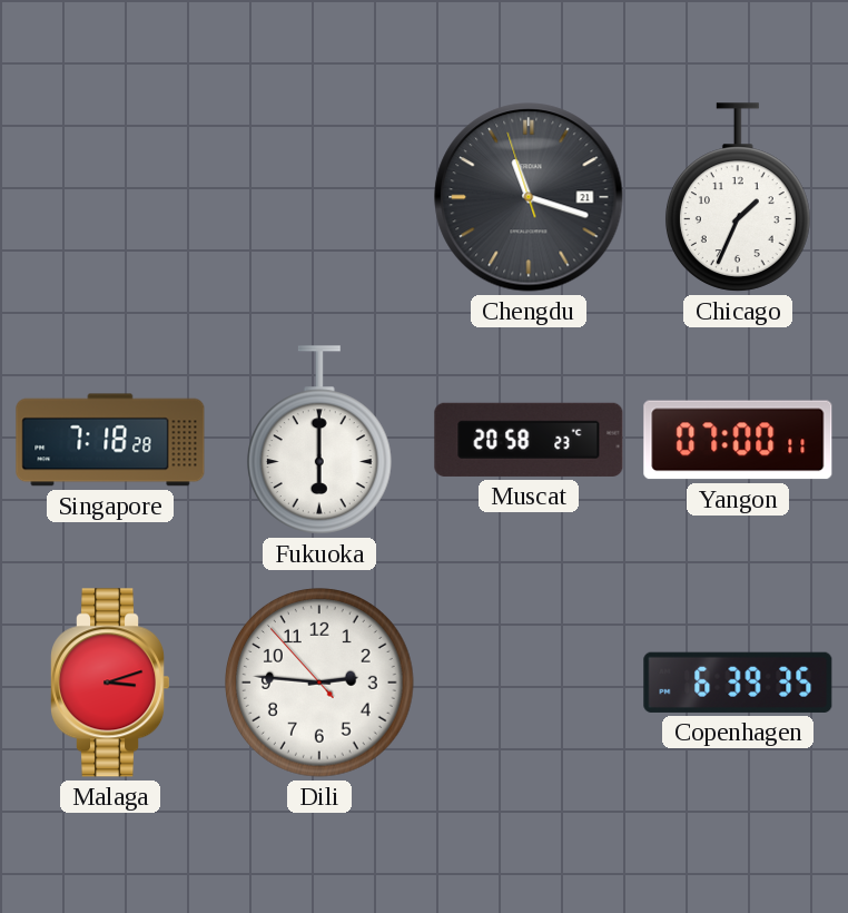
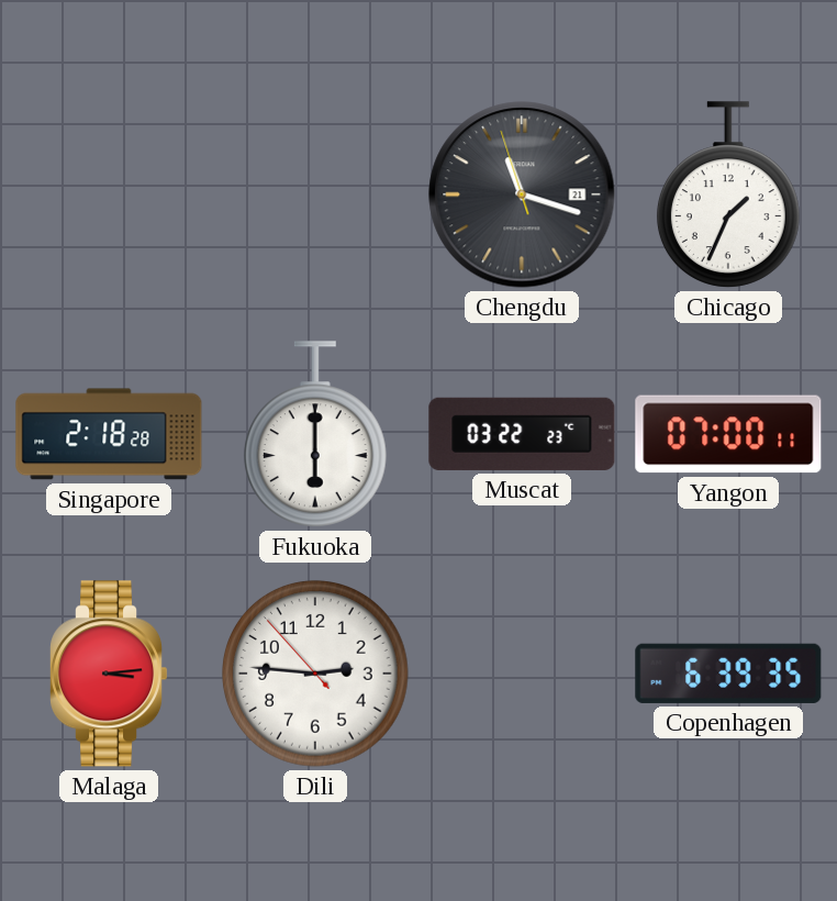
Singapore: 7:18 -> 2:18 (109, 434)
Muscat: 20:58 -> 03:22 (522, 434)
Malaga: 3:12 -> 3:14 (110, 674)
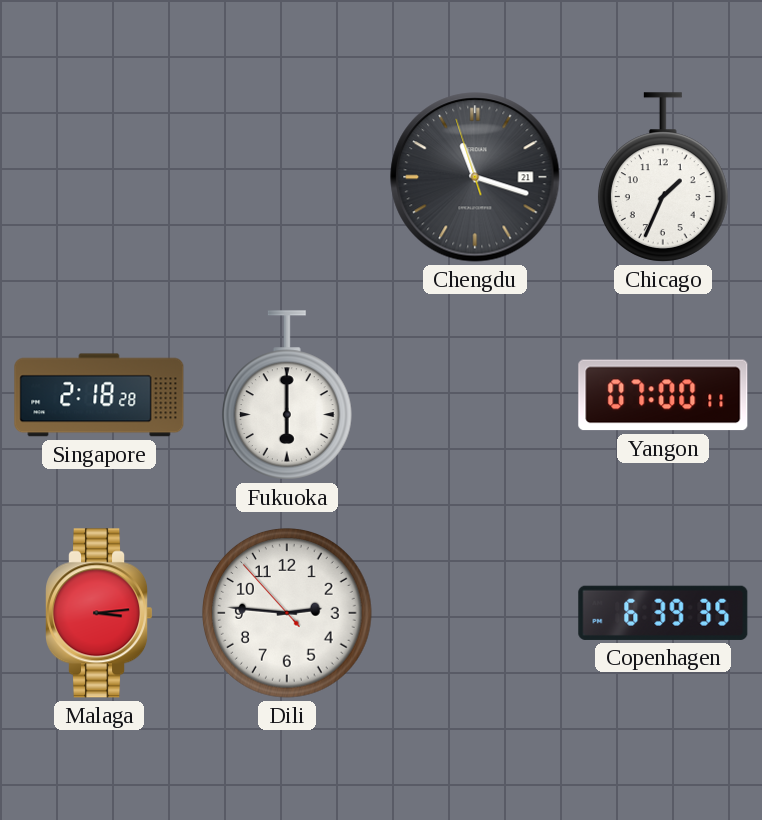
Muscat: 03:22 -> none (522, 434)
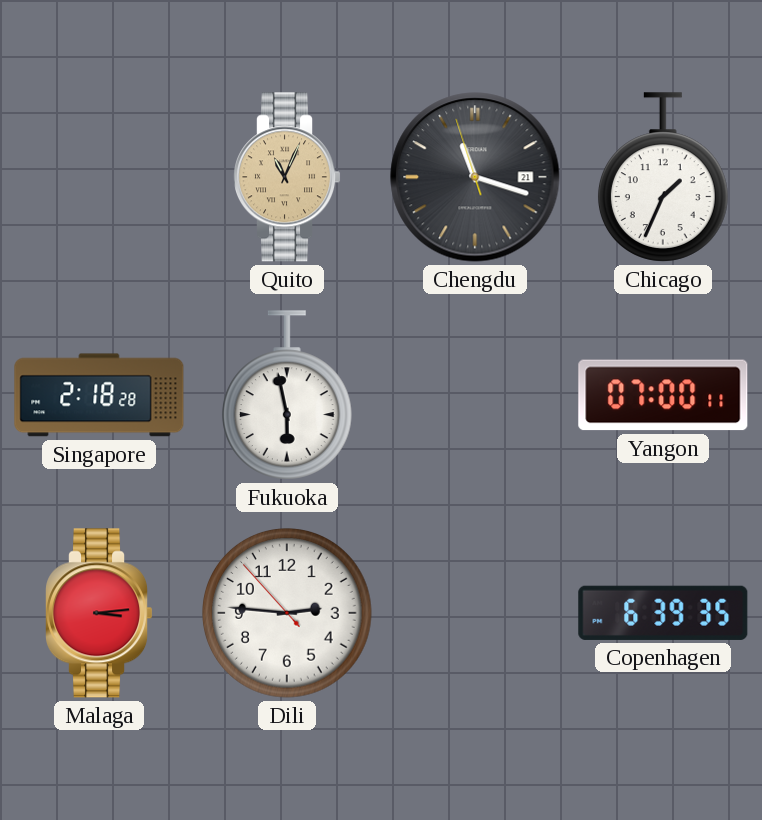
Quito: none -> 11:04 (288, 177)
Fukuoka: 6:00 -> 5:58 (287, 395)
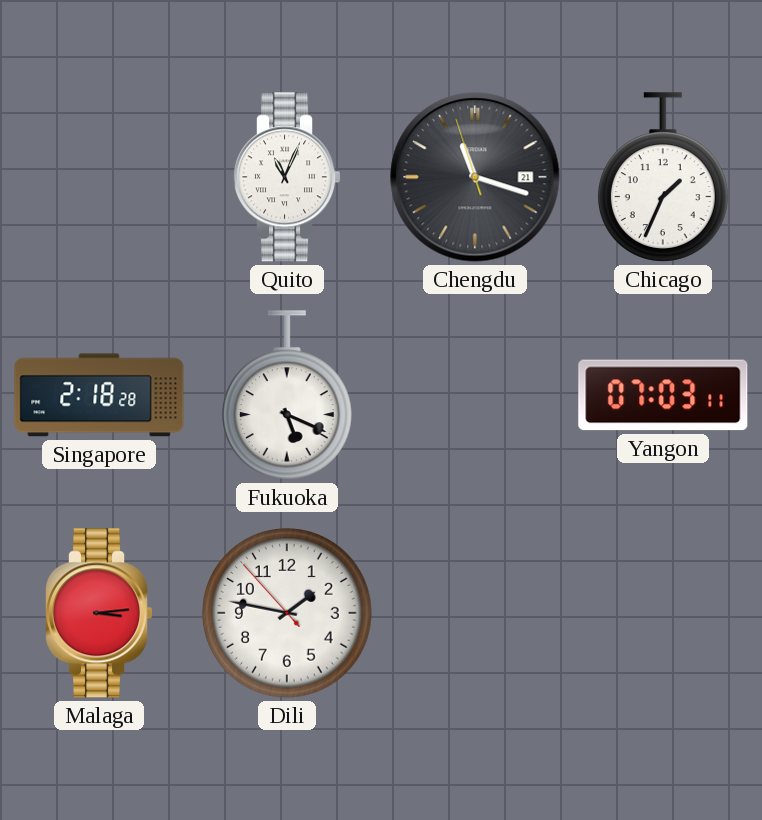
Quito dial: champagne -> white (288, 177)
Fukuoka: 5:58 -> 5:19 (287, 395)
Yangon: 07:00 -> 07:03 (663, 395)
Dili: 2:45 -> 1:46 (287, 613)
Copenhagen: 6:39 -> none (663, 613)
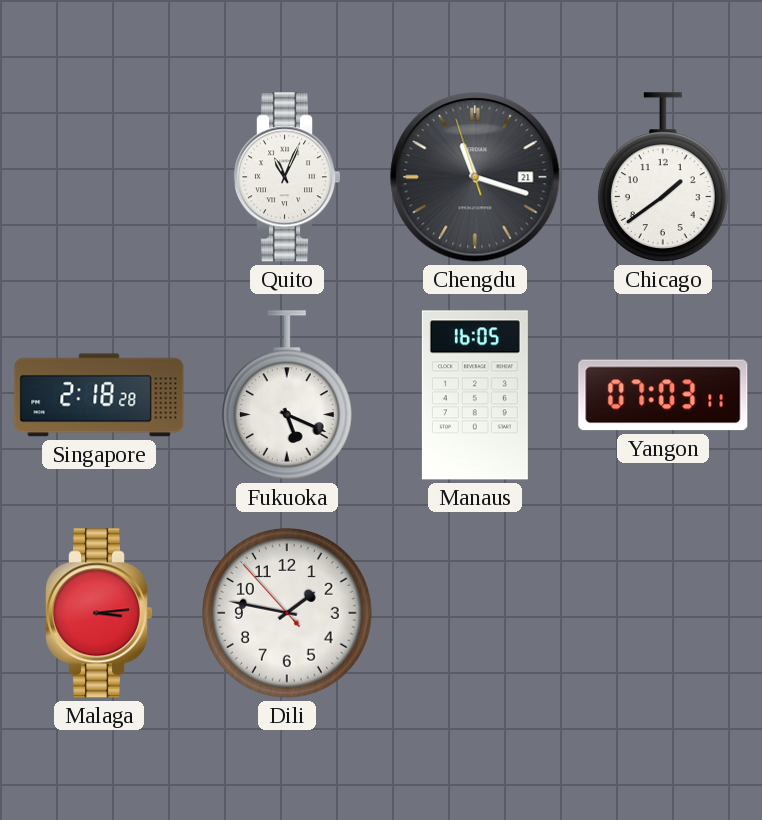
Chicago: 1:34 -> 1:39 (663, 177)
Manaus: none -> 16:05 (475, 395)
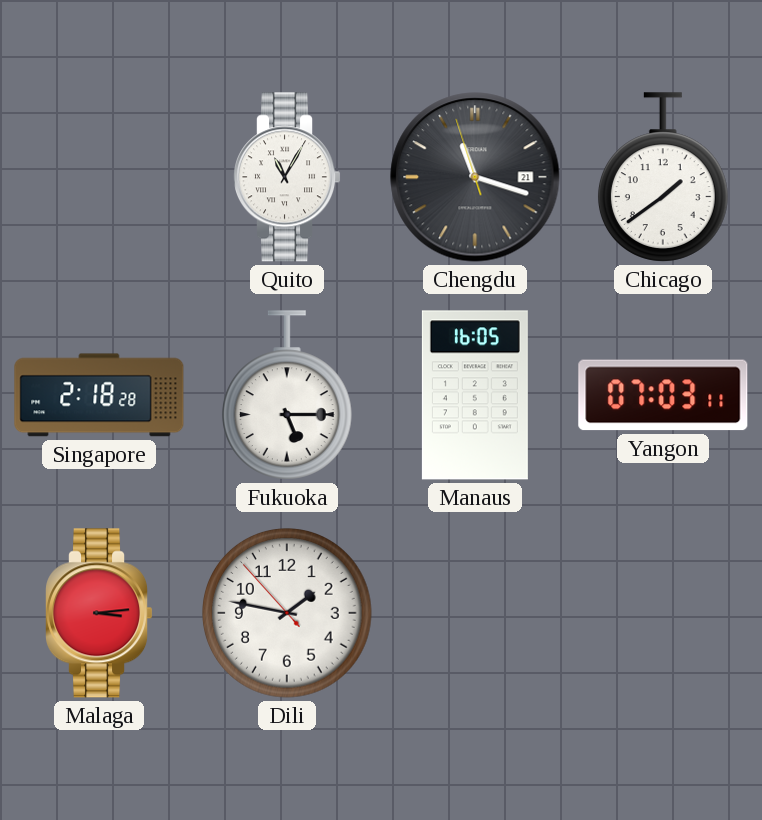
Quito: 11:04 -> 11:05 (288, 177)
Fukuoka: 5:19 -> 5:15 (287, 395)
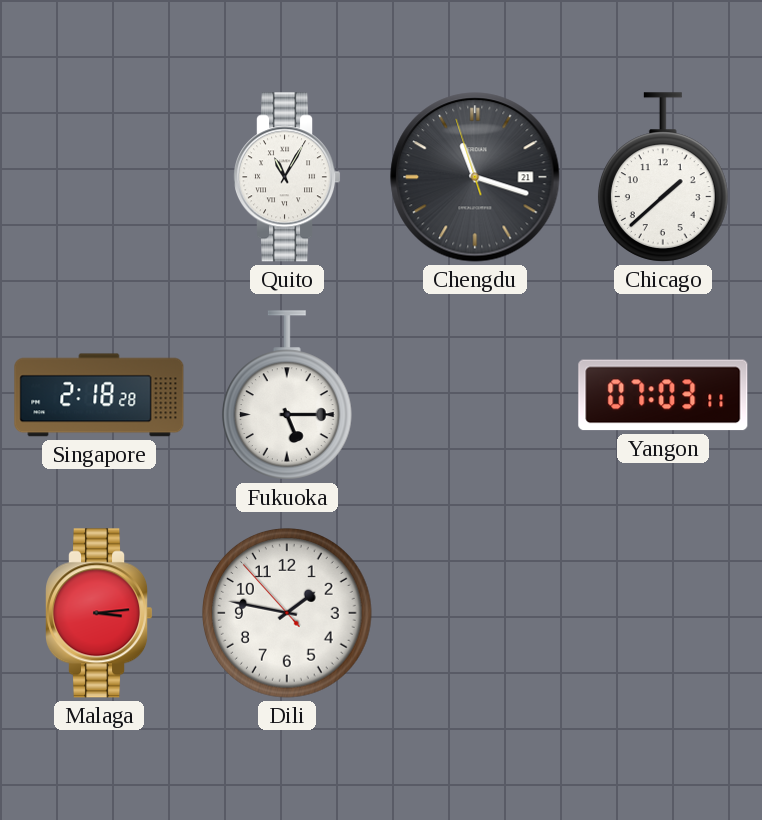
Chicago: 1:39 -> 1:38 (663, 177)
Manaus: 16:05 -> none (475, 395)
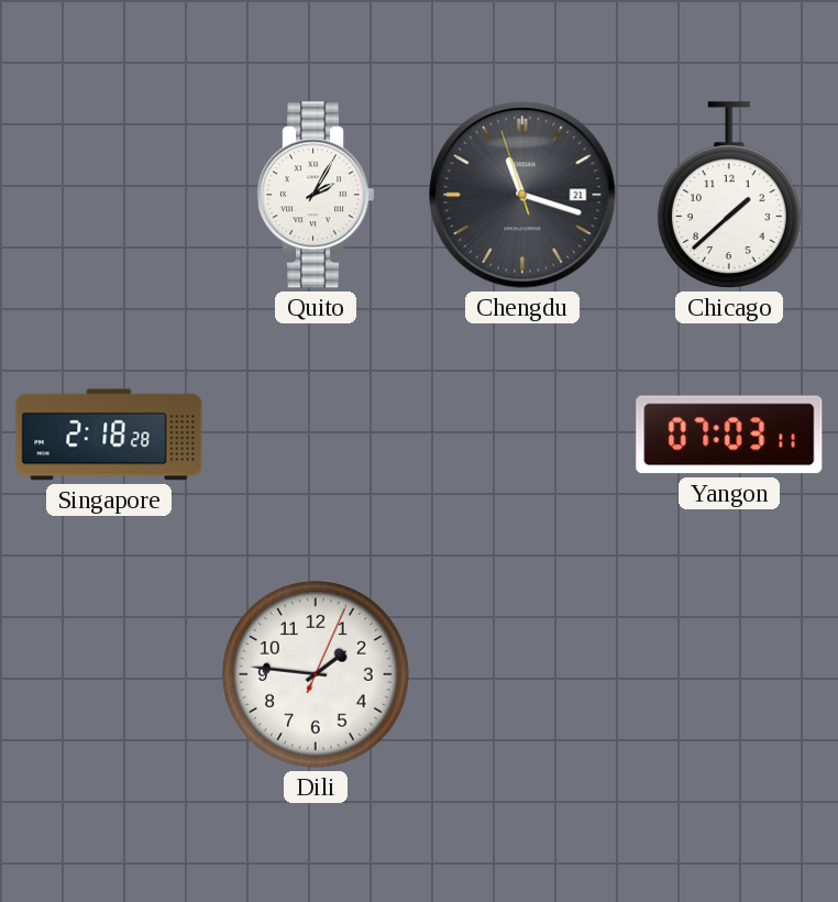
Quito: 11:05 -> 2:05 (317, 195)
Fukuoka: 5:15 -> none (287, 395)
Malaga: 3:14 -> none (100, 613)
Dili: 1:46:53 -> 1:46:04 (316, 674)
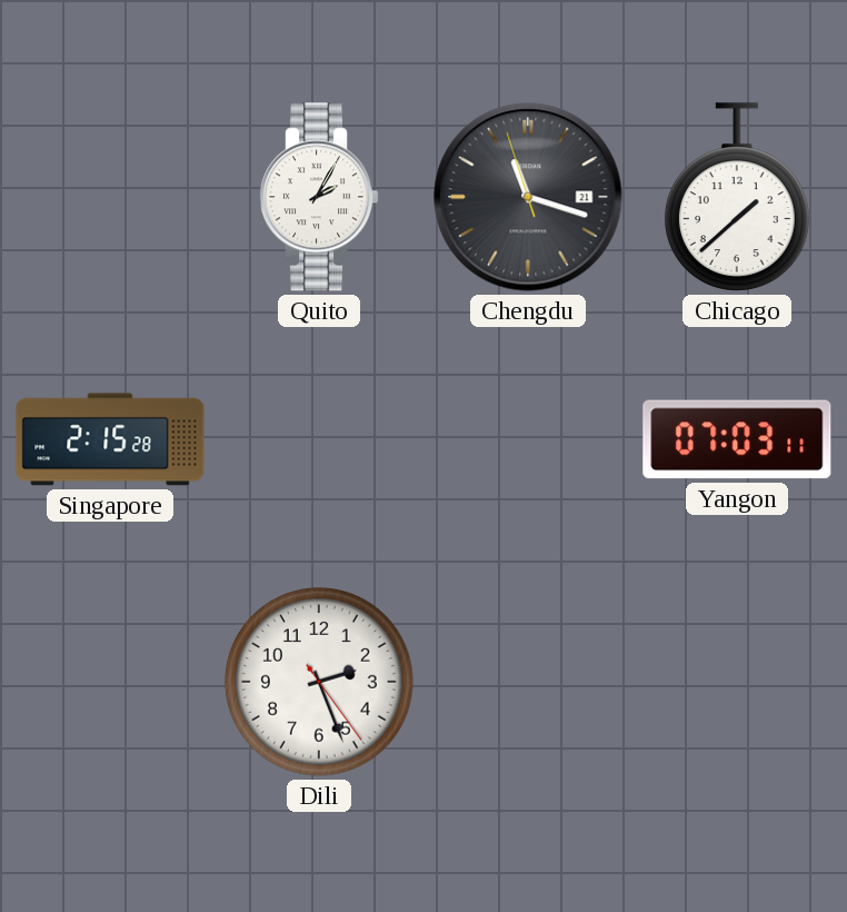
Singapore: 2:18 -> 2:15 (110, 439)
Dili: 1:46 -> 2:26 (319, 682)
